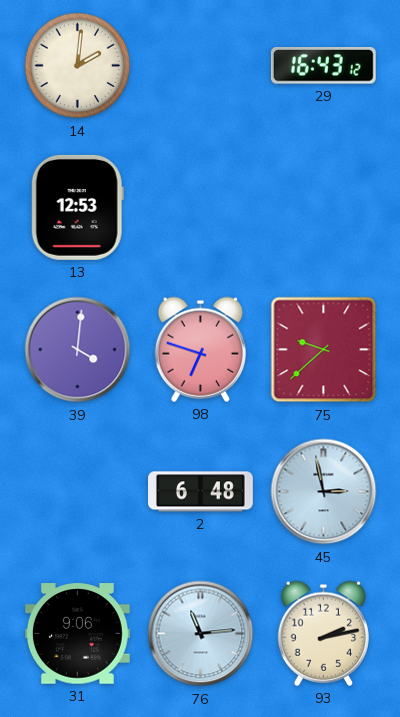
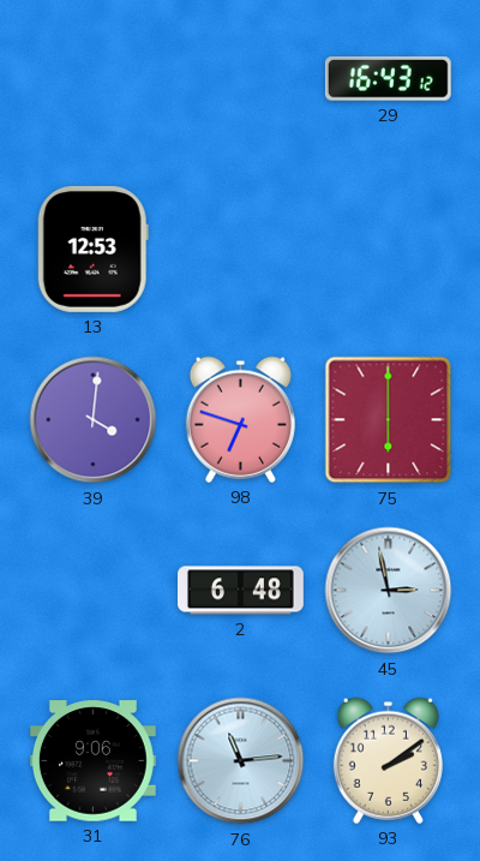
14: 2:01 -> none (78, 66)
75: 9:38 -> 6:00 (389, 420)
93: 2:13 -> 2:09 (388, 760)
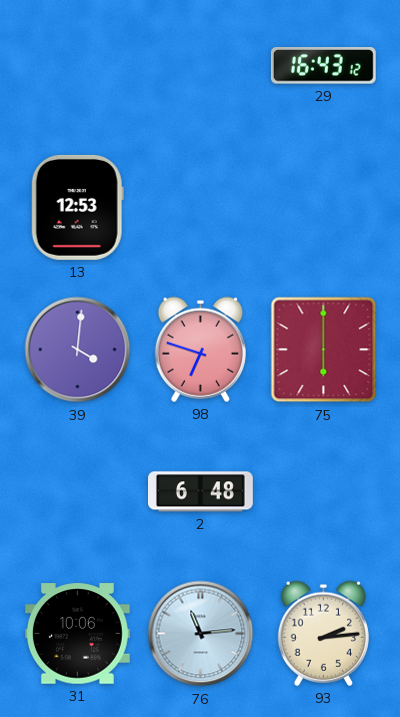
45: 2:58 -> none (389, 591)
31: 9:06 -> 10:06 (77, 634)
93: 2:09 -> 2:14 (323, 633)
